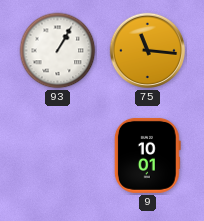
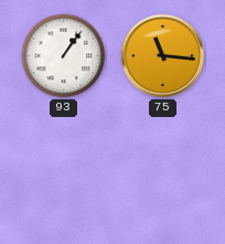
93: 1:05 -> 1:06 (64, 56)
9: 10:01 -> none (147, 155)
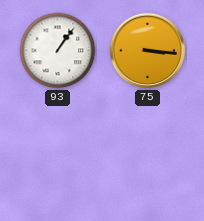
75: 11:16 -> 3:16 (148, 51)
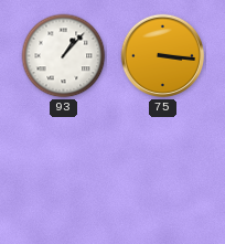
93: 1:06 -> 1:07 (64, 56)
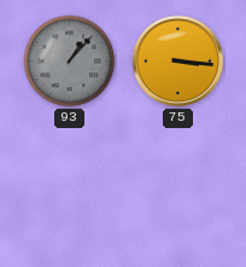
93 dial: white -> grey (70, 62)
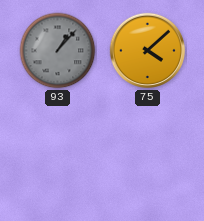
75: 3:16 -> 4:08 (148, 51)
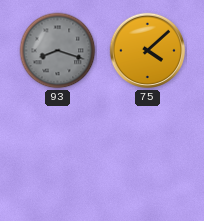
93: 1:07 -> 8:18 (58, 51)
